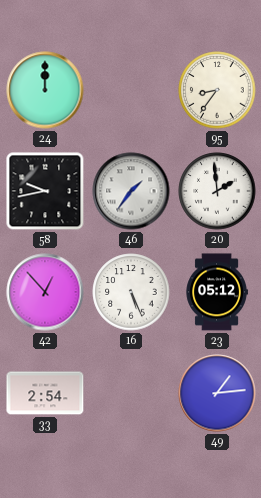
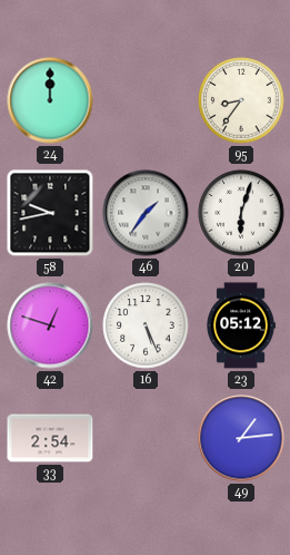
20: 1:59 -> 6:03 (241, 213)
42: 12:53 -> 12:48 (50, 325)
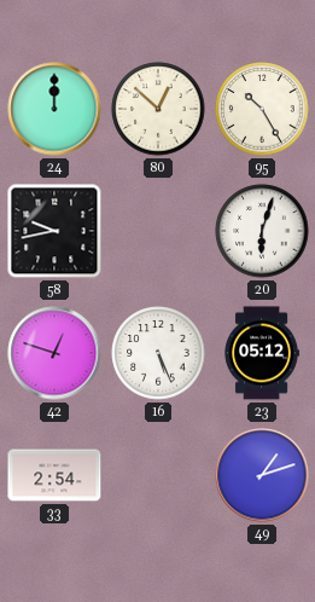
80: none -> 12:52 (158, 109)
95: 8:36 -> 10:25 (262, 109)
46: 1:36 -> none (146, 213)
49: 1:14 -> 1:12 (262, 475)
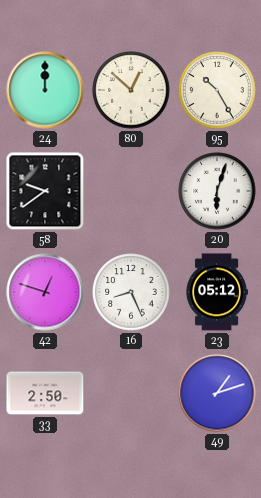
58: 9:43 -> 9:39 (45, 191)
16: 5:26 -> 8:26 (131, 292)
33: 2:54 -> 2:50 (45, 393)
